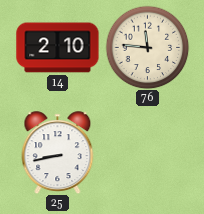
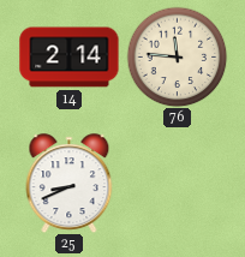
14: 2:10 -> 2:14 (70, 58)
25: 8:43 -> 8:41 (70, 184)
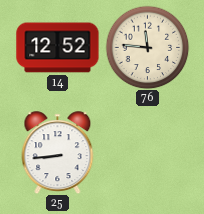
14: 2:14 -> 12:52 (58, 48)
25: 8:41 -> 8:44 (58, 153)
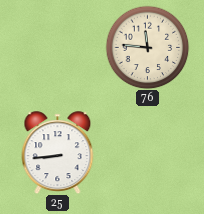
14: 12:52 -> none (58, 48)
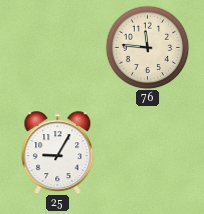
25: 8:44 -> 9:05 (58, 153)
